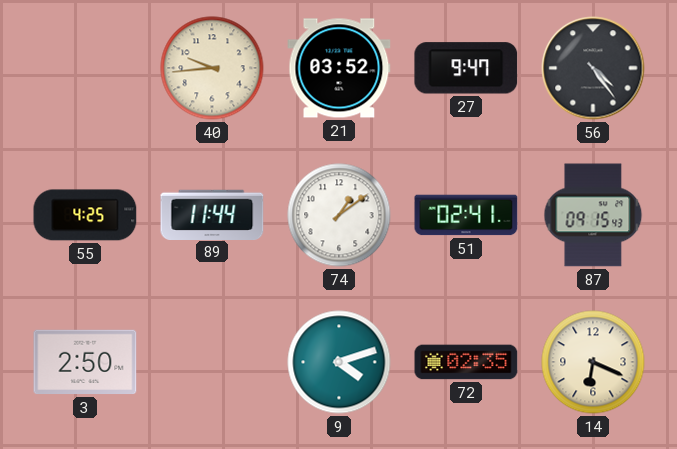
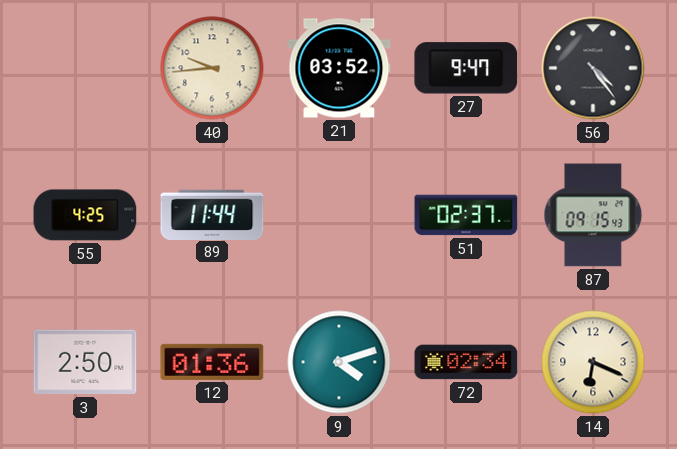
74: 1:09 -> none (339, 215)
51: 02:41 -> 02:37 (466, 215)
12: none -> 01:36 (212, 362)
72: 02:35 -> 02:34 (466, 362)
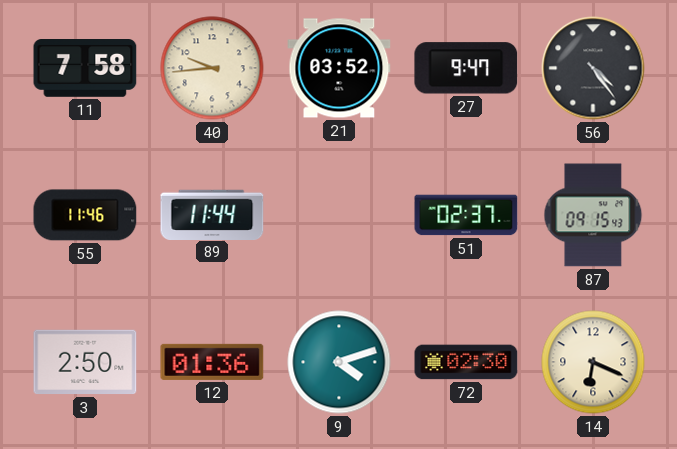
11: none -> 7:58 (85, 69)
55: 4:25 -> 11:46 (85, 215)
72: 02:34 -> 02:30 (466, 362)
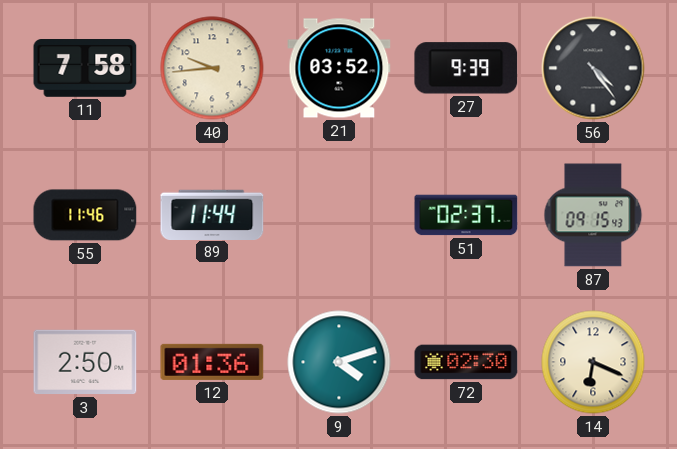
27: 9:47 -> 9:39 (466, 68)
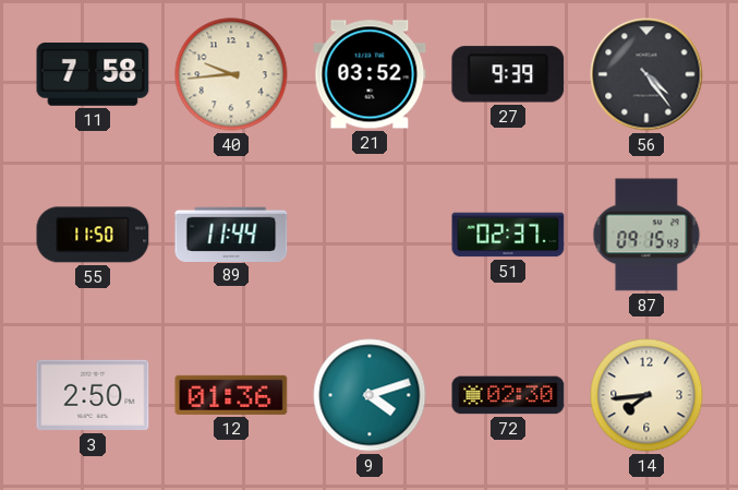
55: 11:46 -> 11:50 (93, 235)
14: 6:19 -> 7:44 (646, 395)
